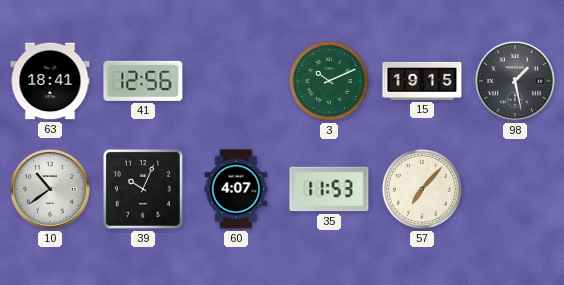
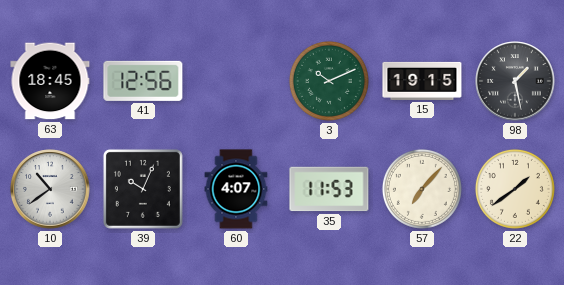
63: 18:41 -> 18:45 (50, 81)
22: none -> 1:39 (515, 189)
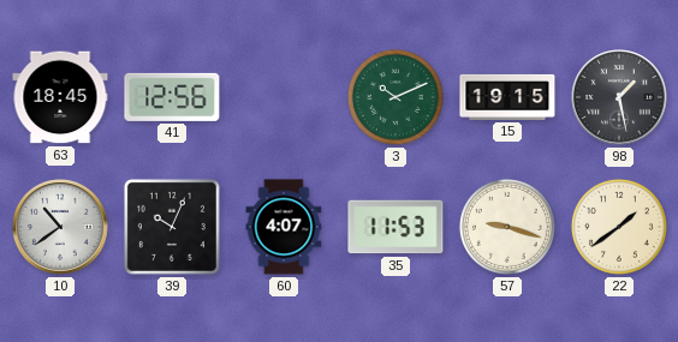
57: 7:07 -> 9:18 (507, 227)
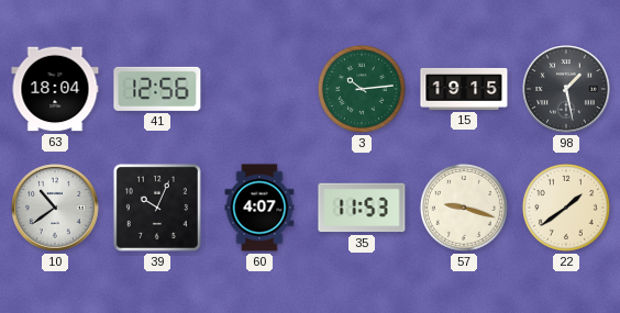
63: 18:45 -> 18:04 (55, 89)
3: 10:11 -> 10:14 (362, 89)
